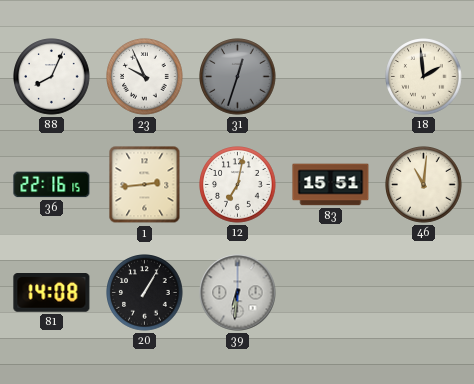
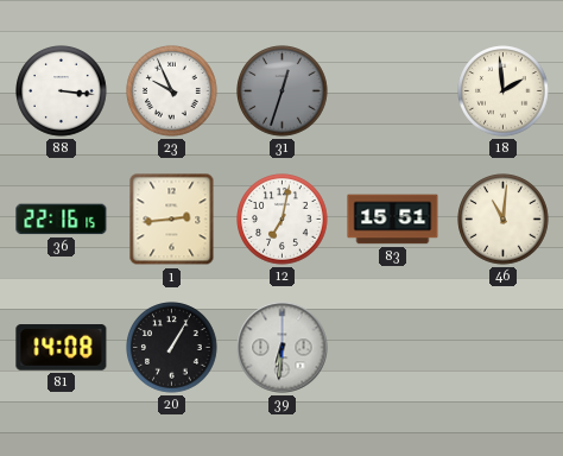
88: 8:04 -> 3:16 (62, 91)
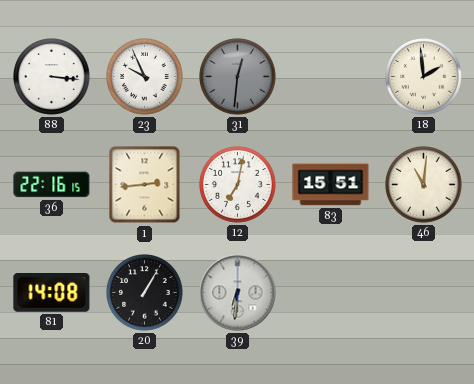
31: 12:33 -> 12:31 (238, 77)
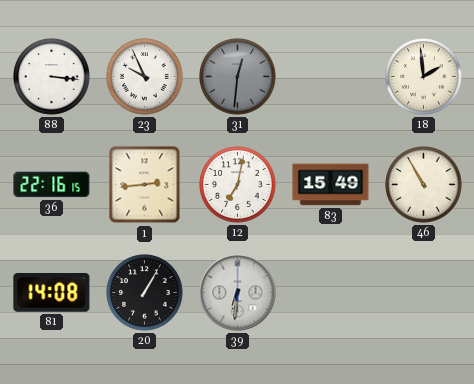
83: 15:51 -> 15:49 (331, 185)
46: 11:01 -> 10:55 (424, 185)
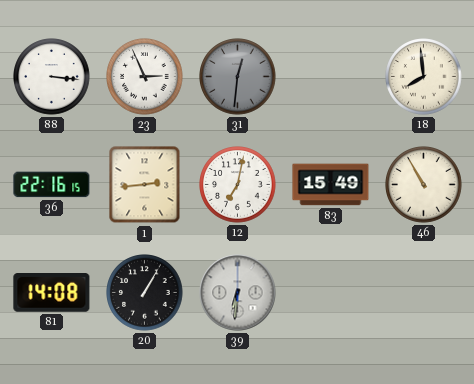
23: 9:56 -> 2:56 (145, 77)
18: 1:59 -> 7:59 (424, 77)
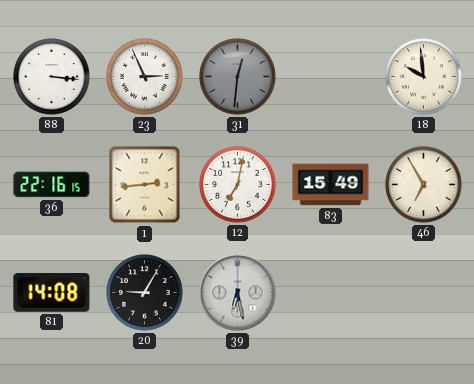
18: 7:59 -> 9:59 (424, 77)
46: 10:55 -> 6:55 (424, 185)
20: 1:05 -> 9:05 (145, 293)
39: 6:31 -> 6:28 (238, 293)
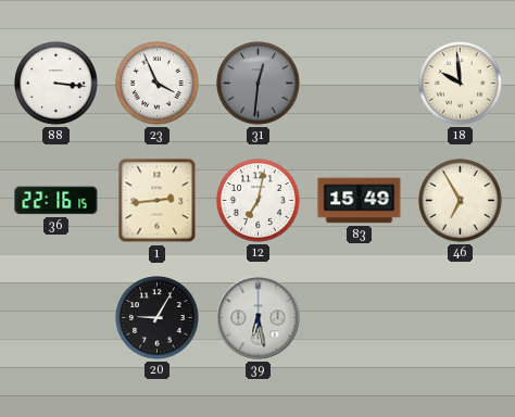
23: 2:56 -> 3:56 (158, 84)
81: 14:08 -> none (52, 293)
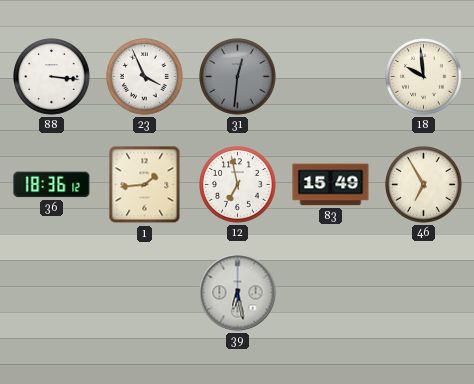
36: 22:16 -> 18:36 (52, 185)
1: 2:44 -> 1:44 (145, 185)
12: 7:02 -> 6:58 (238, 185)
20: 9:05 -> none (158, 318)
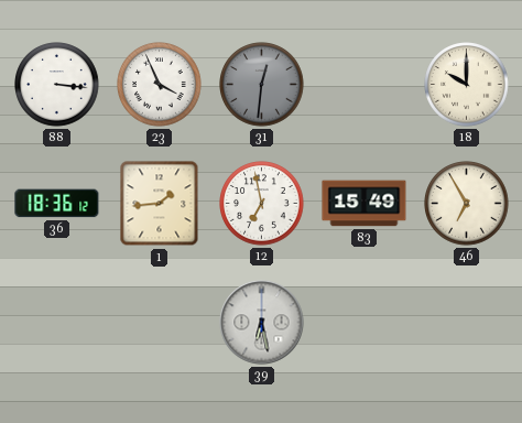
18: 9:59 -> 10:00 (467, 85)
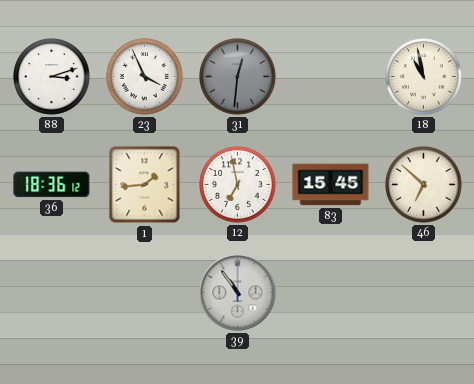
88: 3:16 -> 3:12 (52, 77)
18: 10:00 -> 10:58 (424, 77)
83: 15:49 -> 15:45 (331, 185)
46: 6:55 -> 6:52 (424, 185)
39: 6:28 -> 10:54 (238, 293)
